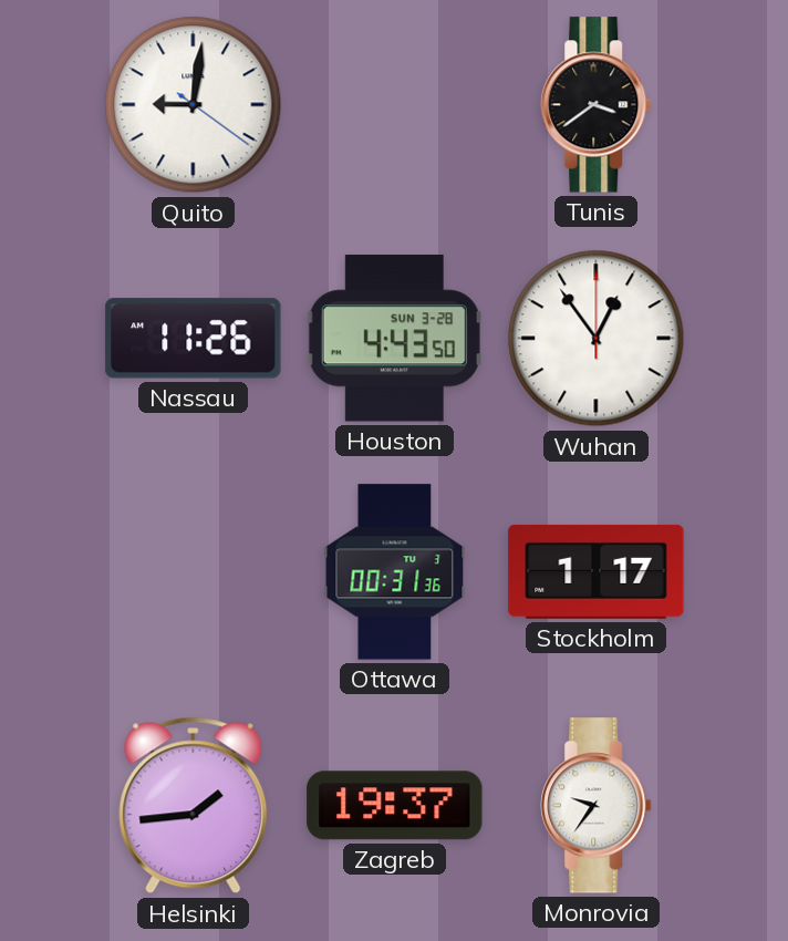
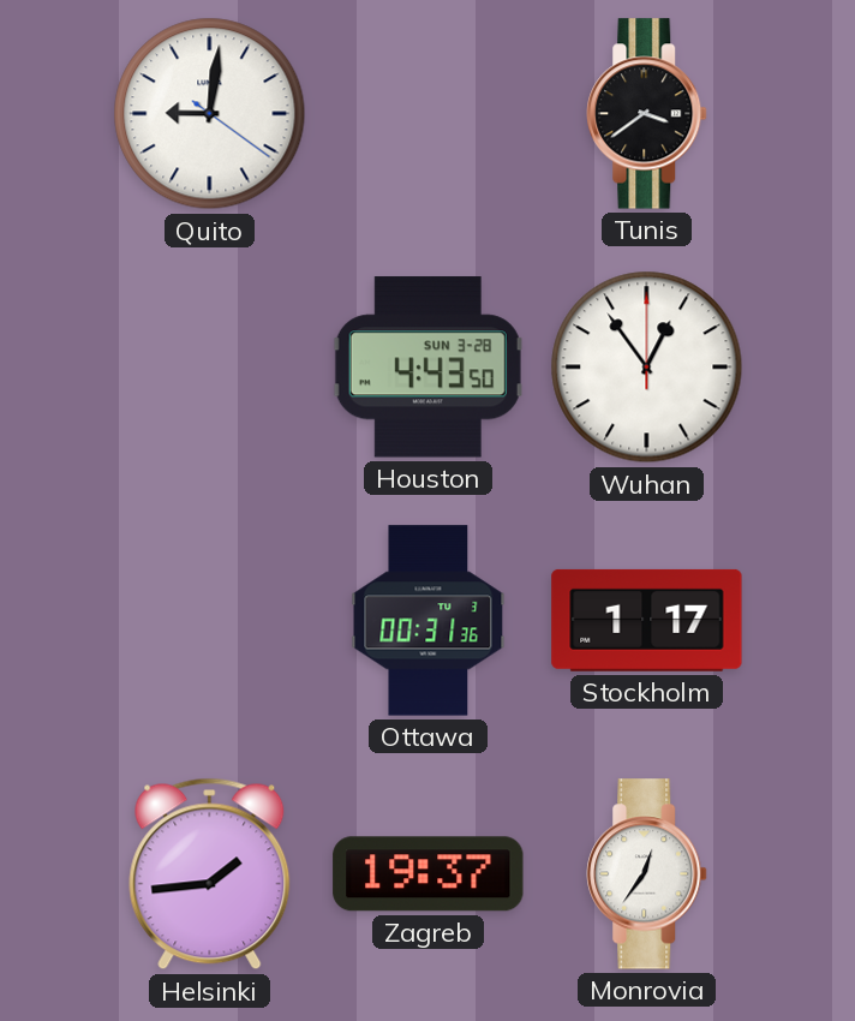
Nassau: 11:26 -> none (194, 339)
Monrovia: 9:36 -> 12:36 (647, 874)
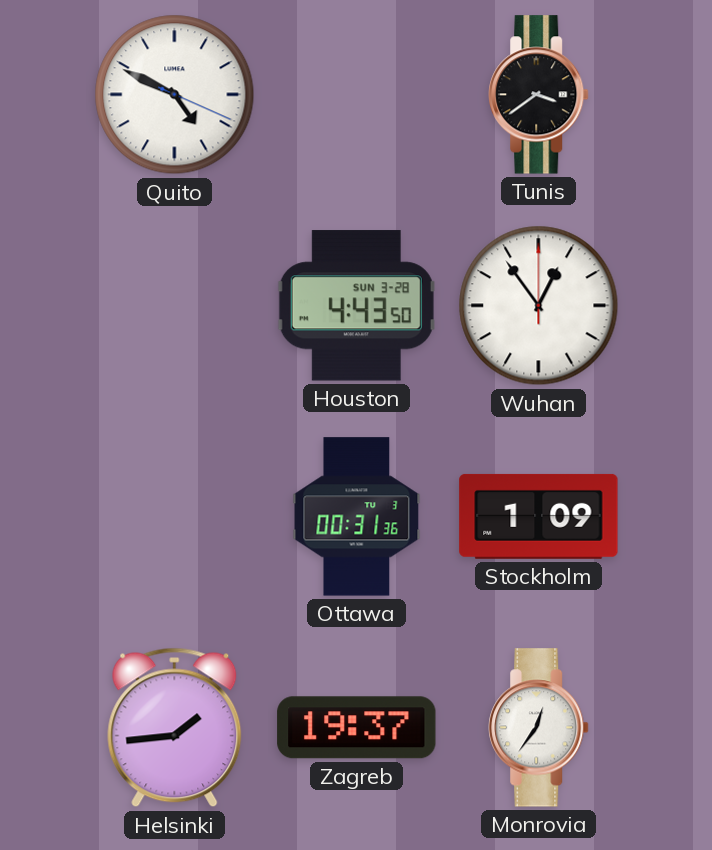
Quito: 9:01 -> 4:49 (175, 95)
Stockholm: 1:17 -> 1:09 (539, 516)
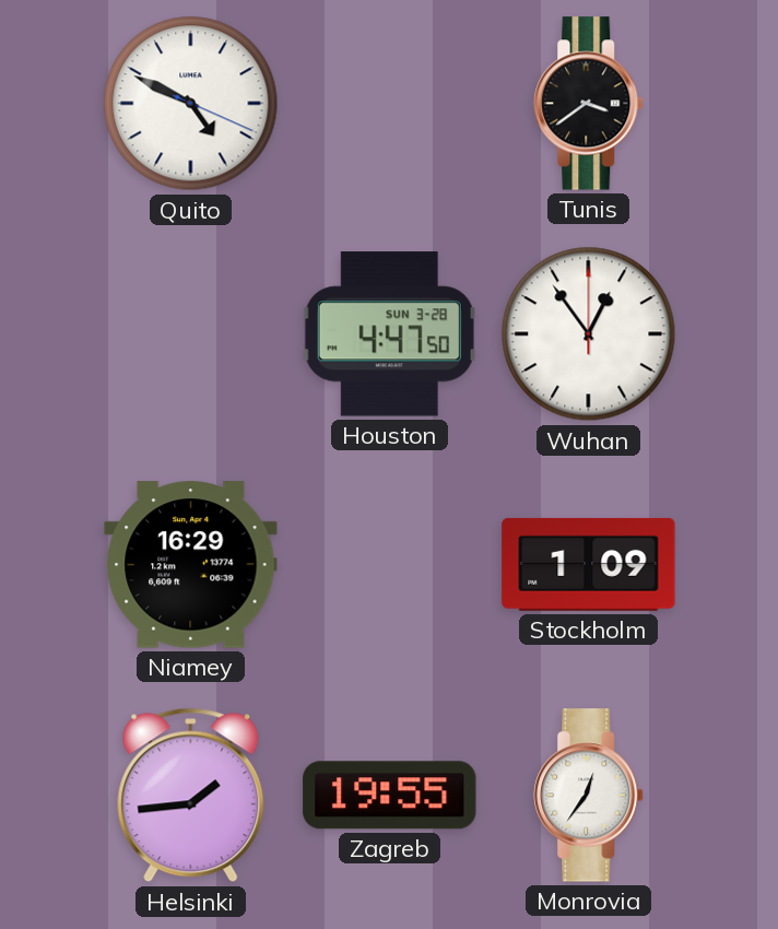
Houston: 4:43 -> 4:47 (389, 334)
Niamey: none -> 16:29 (191, 565)
Ottawa: 00:31 -> none (357, 517)
Zagreb: 19:37 -> 19:55 (390, 796)
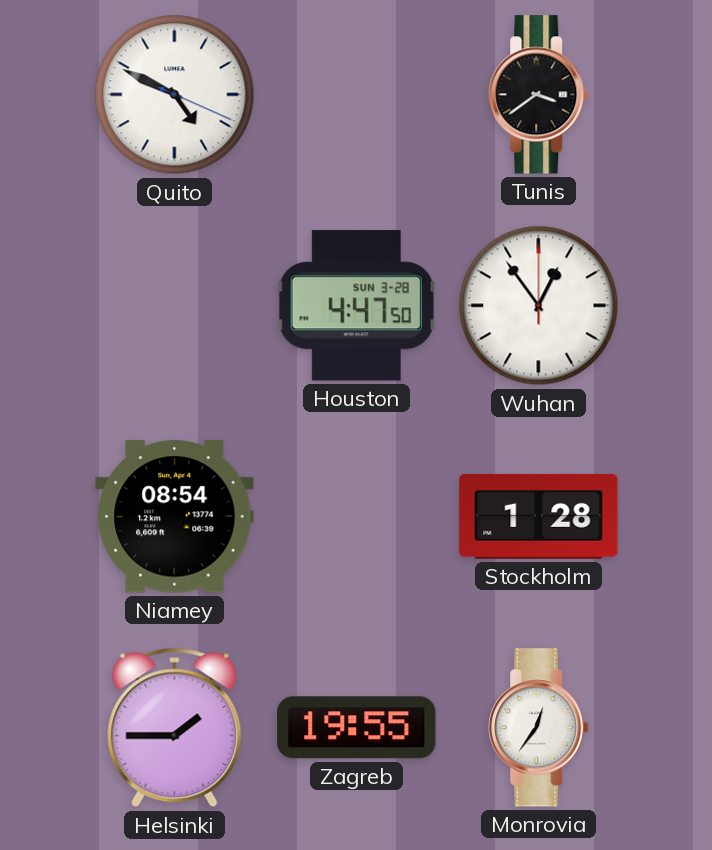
Niamey: 16:29 -> 08:54 (175, 517)
Stockholm: 1:09 -> 1:28 (539, 516)
Helsinki: 1:44 -> 1:45 (175, 728)
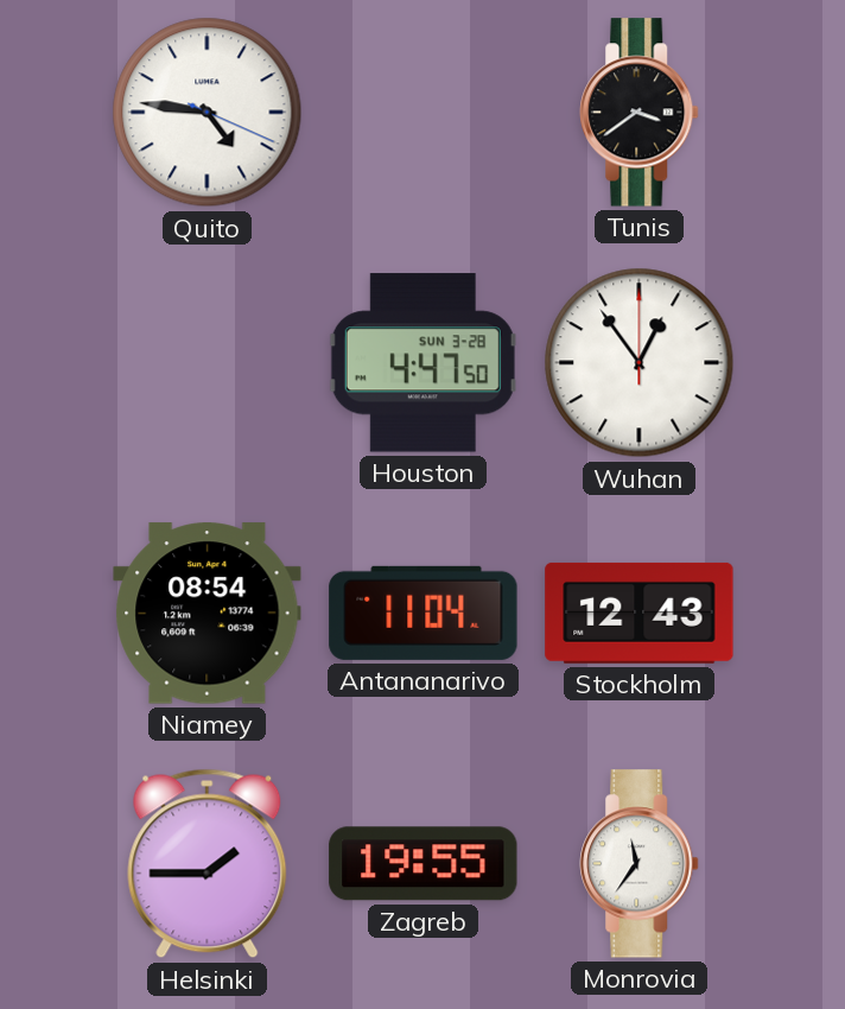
Quito: 4:49 -> 4:46 (208, 113)
Antananarivo: none -> 11:04 (424, 613)
Stockholm: 1:28 -> 12:43 (640, 613)
Monrovia: 12:36 -> 11:36 (640, 864)
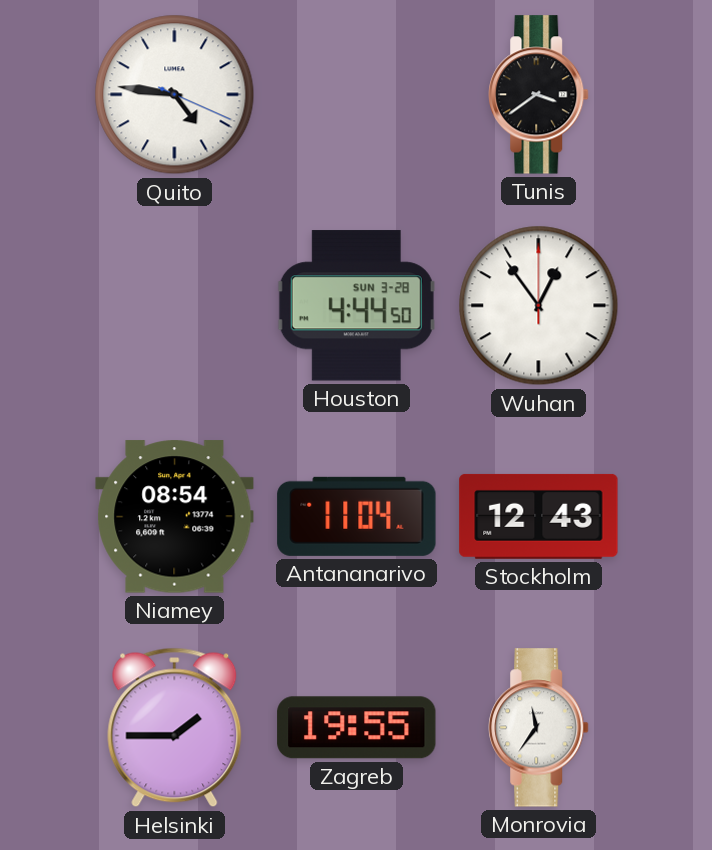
Houston: 4:47 -> 4:44 (356, 306)
